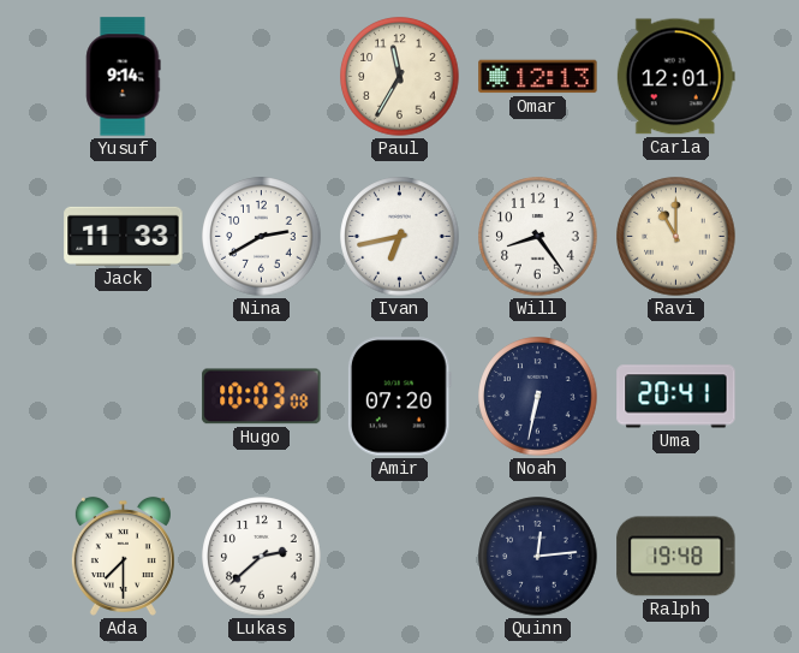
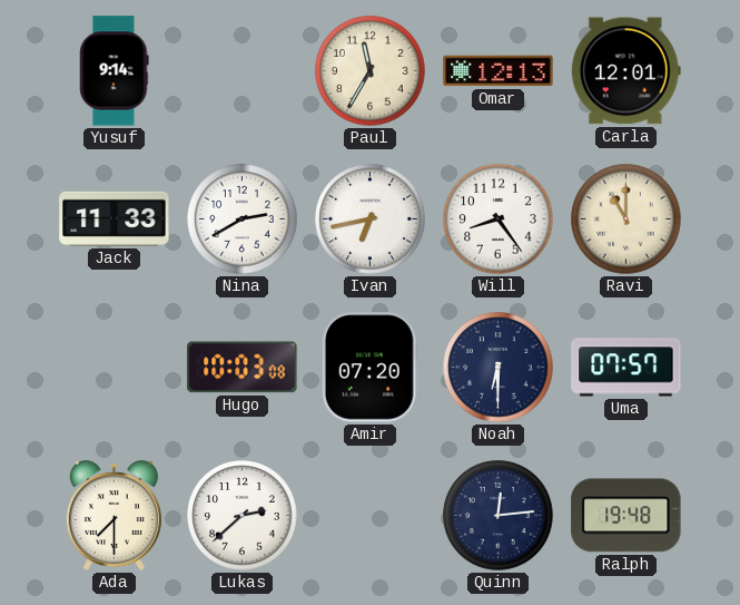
Noah: 6:32 -> 6:30 (499, 368)
Uma: 20:41 -> 07:57 (626, 368)
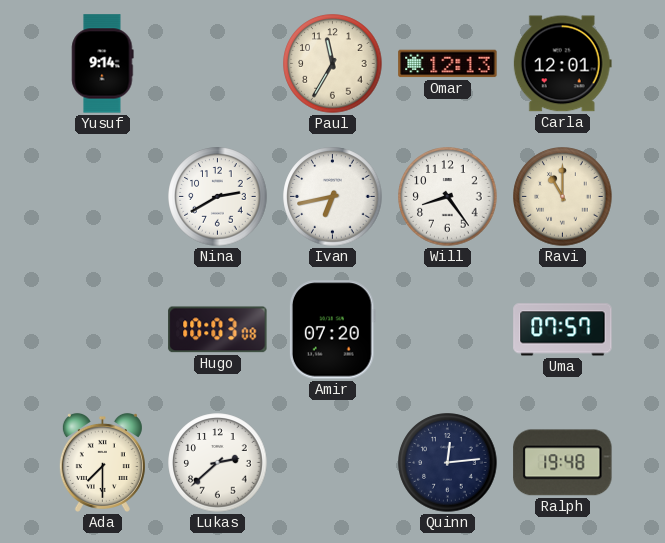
Jack: 11:33 -> none (115, 218)
Noah: 6:30 -> none (499, 368)
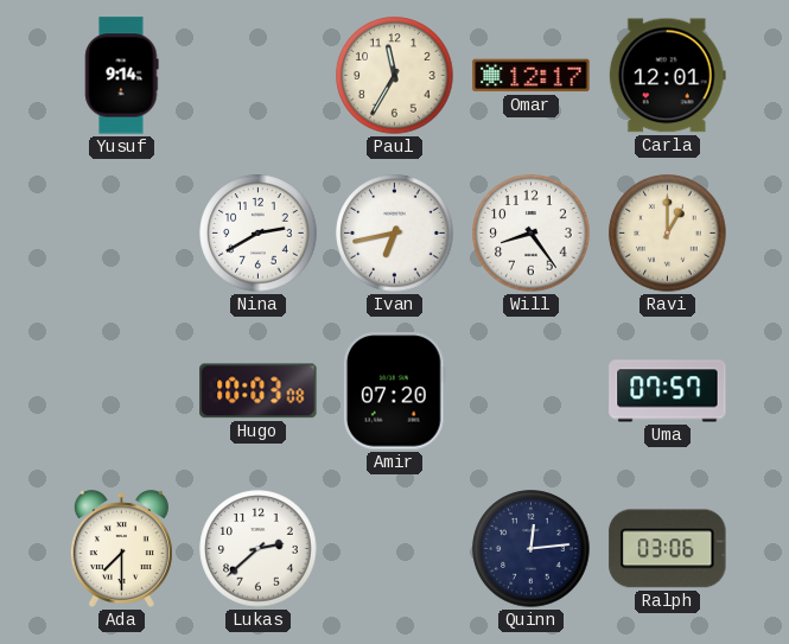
Omar: 12:13 -> 12:17 (532, 76)
Ravi: 11:00 -> 1:00 (668, 234)
Ralph: 19:48 -> 03:06 (668, 549)
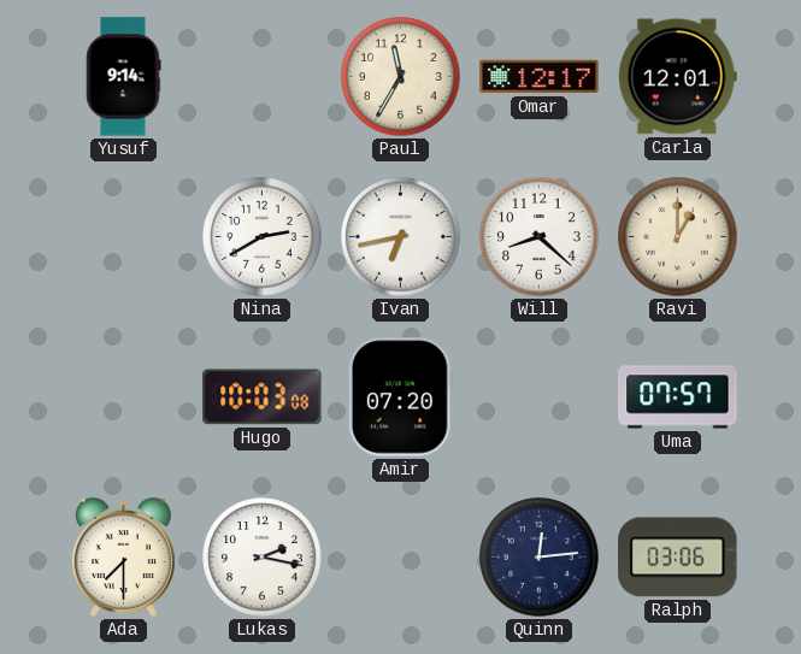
Will: 8:24 -> 8:22 (540, 237)
Lukas: 2:38 -> 2:17 (263, 558)
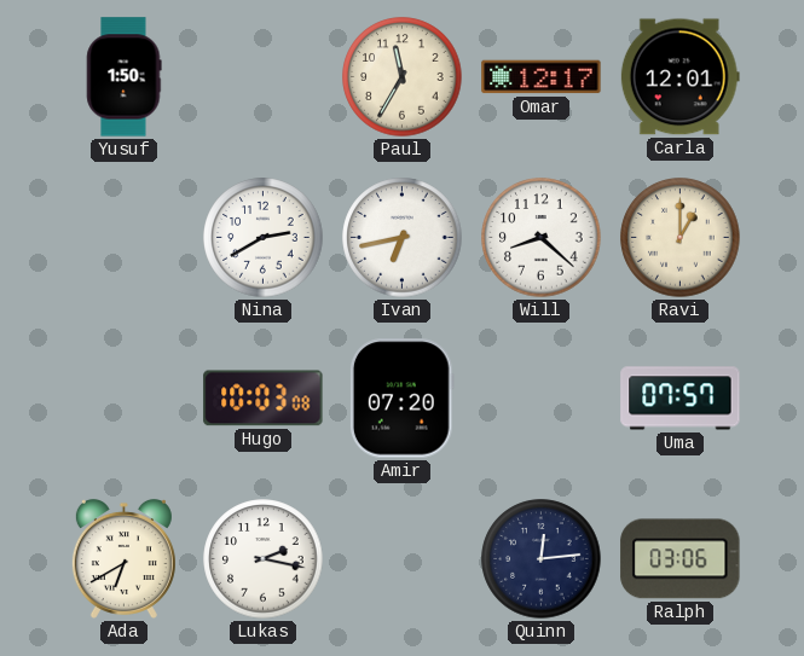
Yusuf: 9:14 -> 1:50 (125, 77)
Ada: 7:30 -> 6:40 (123, 558)
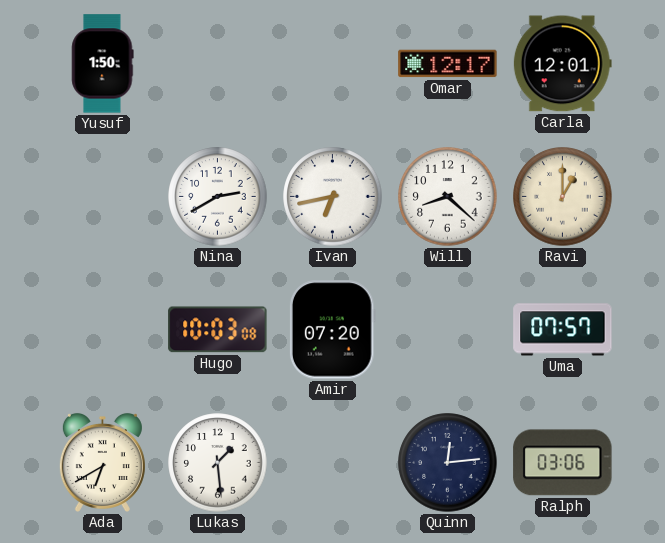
Paul: 11:35 -> none (403, 77)
Lukas: 2:17 -> 1:29 (218, 463)
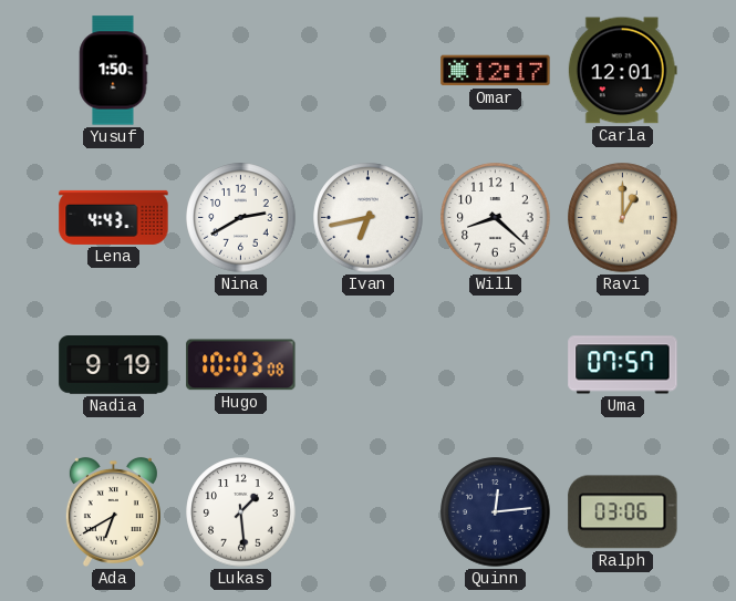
Lena: none -> 4:43 (114, 217)
Nadia: none -> 9:19 (114, 365)
Amir: 07:20 -> none (332, 330)
